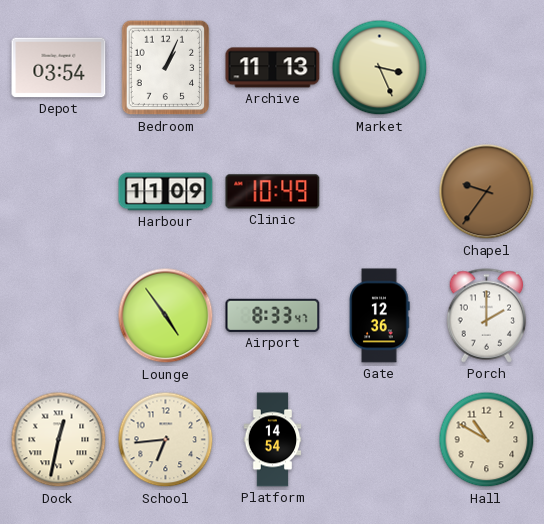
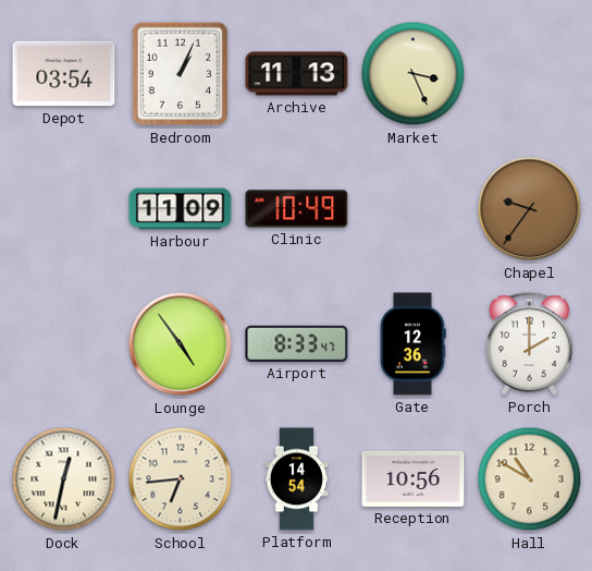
Reception: none -> 10:56 (414, 478)
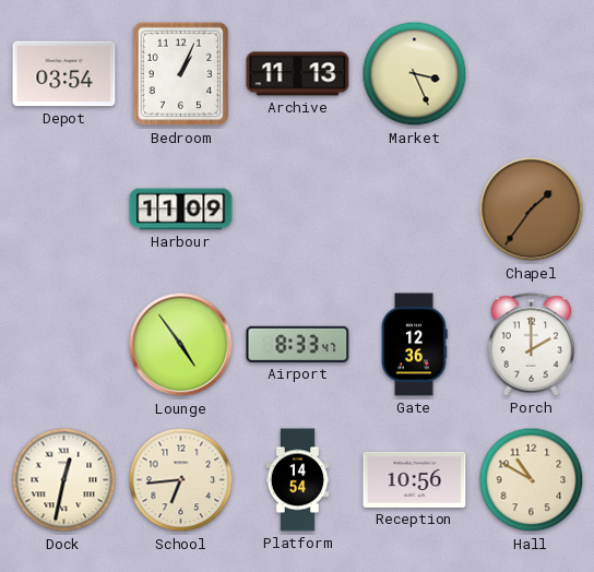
Clinic: 10:49 -> none (297, 209)
Chapel: 9:36 -> 1:36 (532, 210)
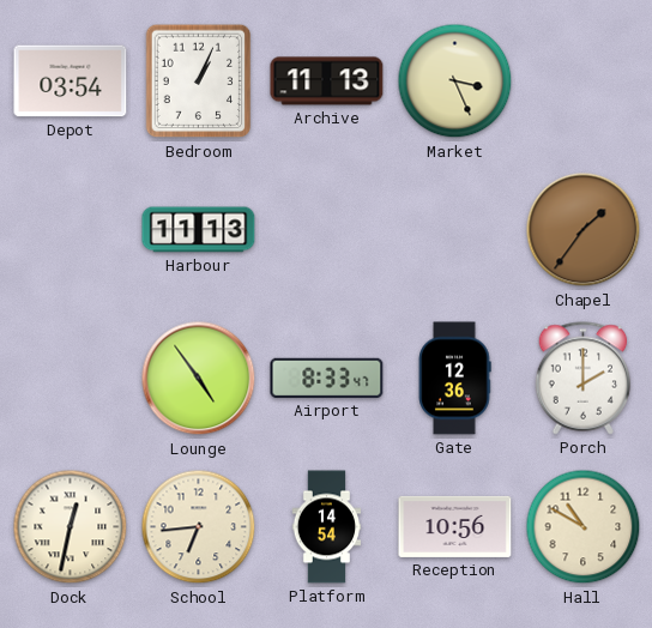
Harbour: 11:09 -> 11:13 (199, 230)
